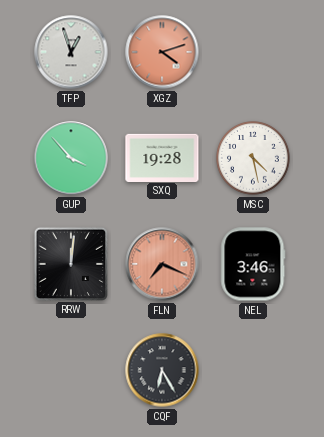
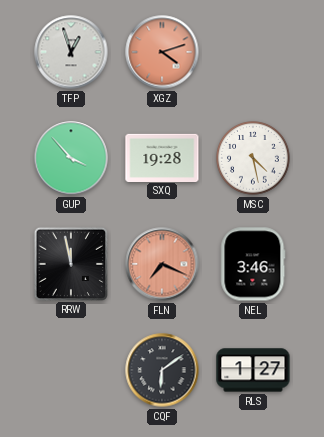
RRW: 12:01 -> 11:58 (70, 263)
CQF: 6:25 -> 6:09 (162, 370)
RLS: none -> 1:27 (253, 370)
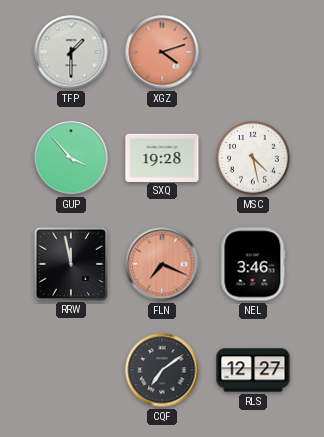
TFP: 12:57 -> 1:30 (71, 52)
CQF: 6:09 -> 7:09 (162, 370)
RLS: 1:27 -> 12:27 (253, 370)
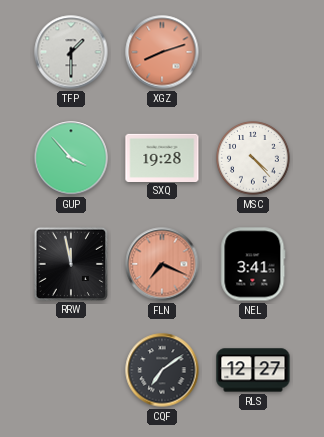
XGZ: 4:12 -> 8:12 (162, 52)
MSC: 4:28 -> 4:23 (253, 158)
NEL: 3:46 -> 3:41 (253, 264)
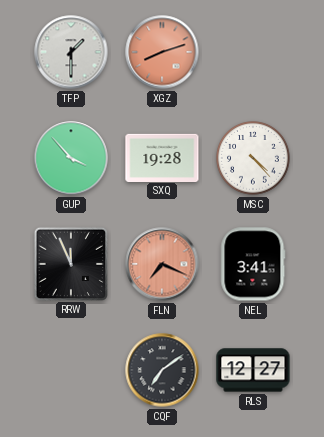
RRW: 11:58 -> 11:56 (70, 263)
